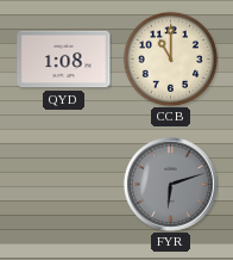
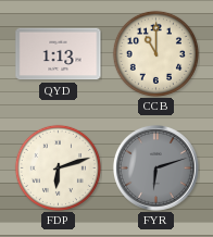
QYD: 1:08 -> 1:13 (59, 54)
FDP: none -> 6:12 (58, 167)
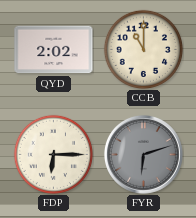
QYD: 1:13 -> 2:02 (54, 50)
FDP: 6:12 -> 6:15 (53, 154)
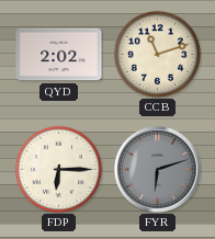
CCB: 11:00 -> 11:12 (157, 54)
